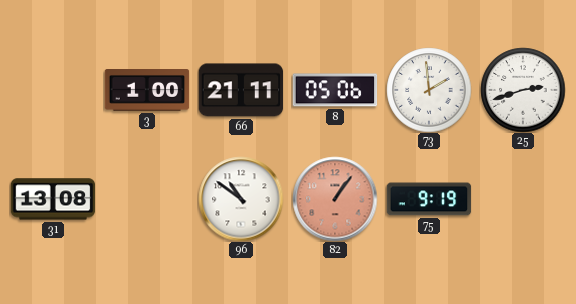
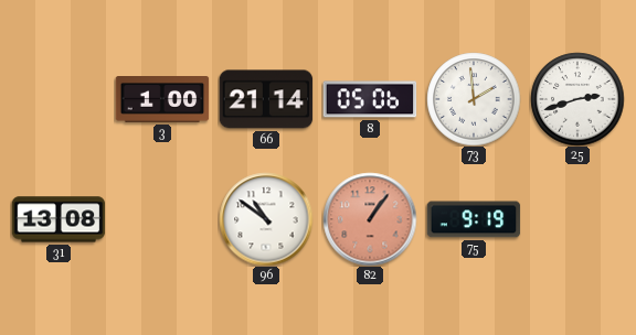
66: 21:11 -> 21:14 (266, 99)
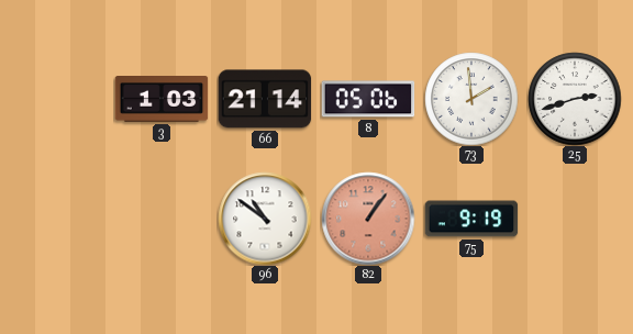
3: 1:00 -> 1:03 (162, 100)
31: 13:08 -> none (59, 219)
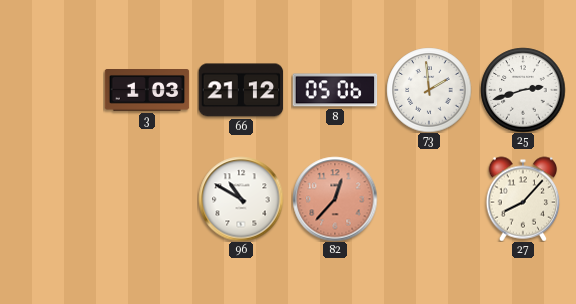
66: 21:14 -> 21:12 (241, 90)
96: 10:51 -> 10:50 (241, 199)
82: 1:06 -> 12:37 (335, 199)
75: 9:19 -> none (471, 219)
27: none -> 8:07 (523, 199)
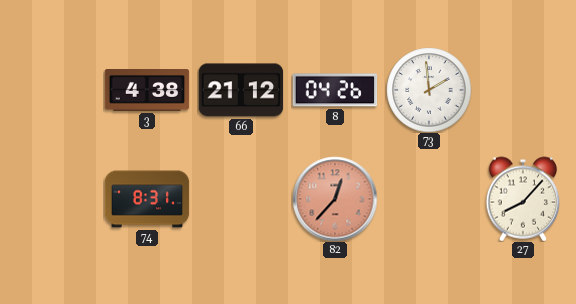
3: 1:03 -> 4:38 (147, 91)
8: 05:06 -> 04:26 (335, 90)
25: 2:42 -> none (523, 90)
74: none -> 8:31 (147, 199)
96: 10:50 -> none (241, 199)
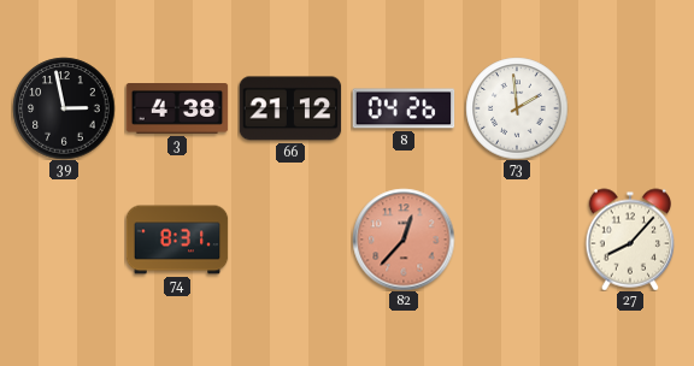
39: none -> 2:58 (64, 108)
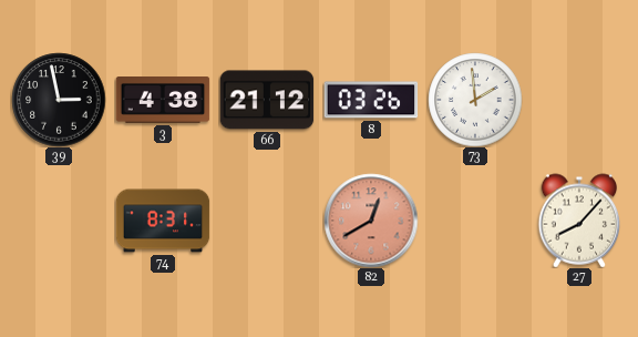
8: 04:26 -> 03:26 (371, 100)
82: 12:37 -> 12:40 (371, 221)
